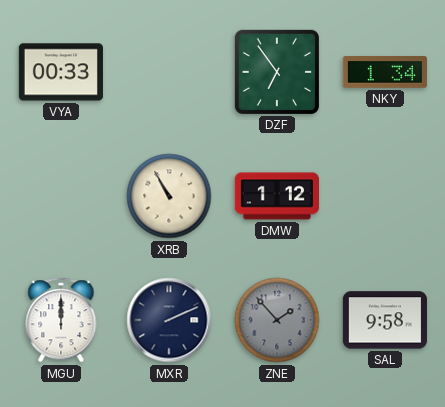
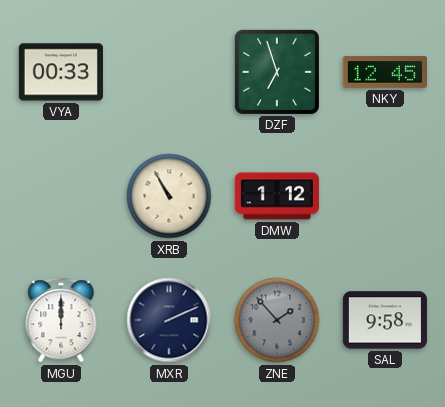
DZF: 6:54 -> 6:57 (277, 72)
NKY: 1:34 -> 12:45 (385, 72)
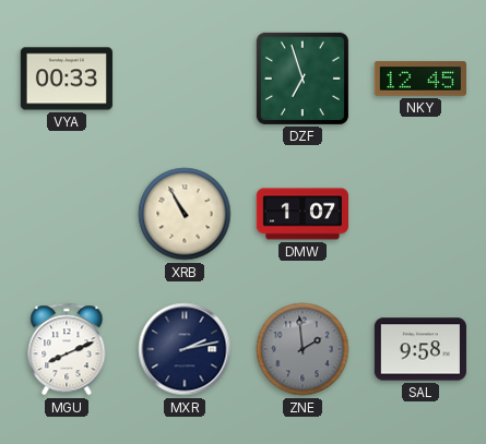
DMW: 1:12 -> 1:07 (301, 214)
MGU: 12:00 -> 8:11 (67, 349)
MXR: 2:11 -> 2:13 (185, 349)
ZNE: 1:53 -> 1:59 (303, 349)
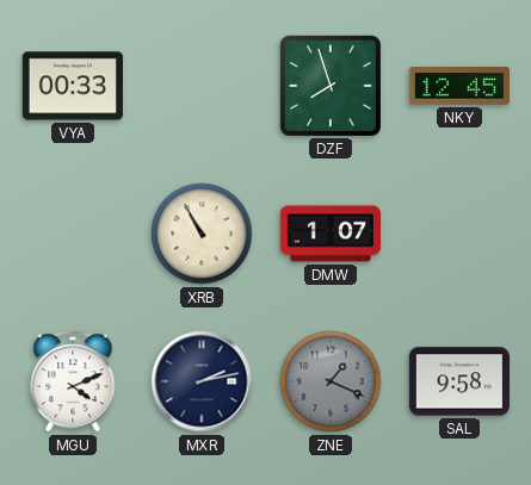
DZF: 6:57 -> 7:57 (331, 86)
MGU: 8:11 -> 4:11 (73, 381)
ZNE: 1:59 -> 1:19 (331, 381)
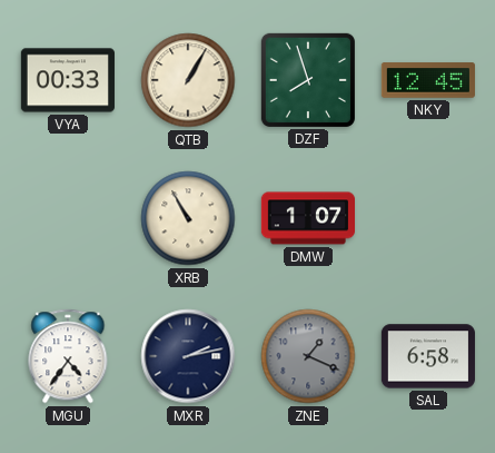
QTB: none -> 1:05 (188, 80)
MGU: 4:11 -> 4:36 (68, 356)
SAL: 9:58 -> 6:58 (428, 356)
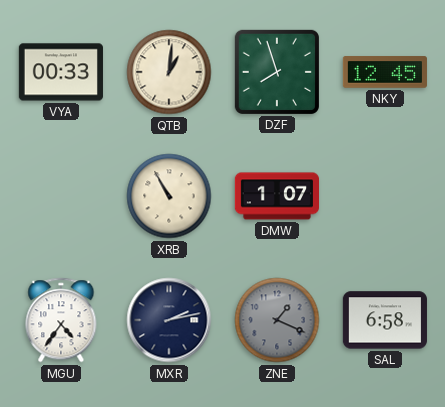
QTB: 1:05 -> 1:01 (169, 72)
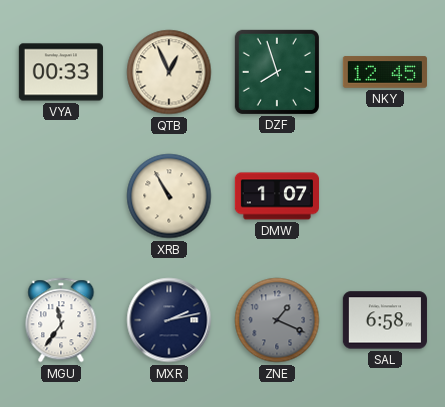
QTB: 1:01 -> 12:56 (169, 72)
MGU: 4:36 -> 11:36 (61, 320)
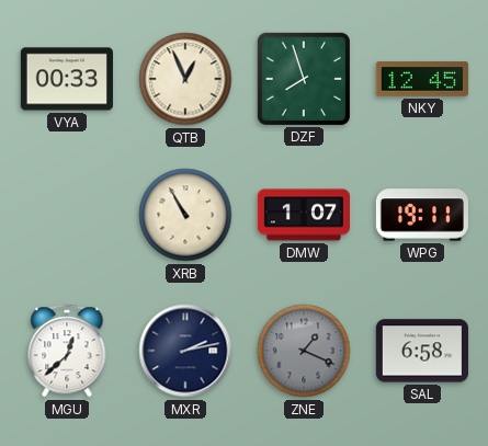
WPG: none -> 19:11 (422, 215)
MGU: 11:36 -> 12:38 (67, 351)
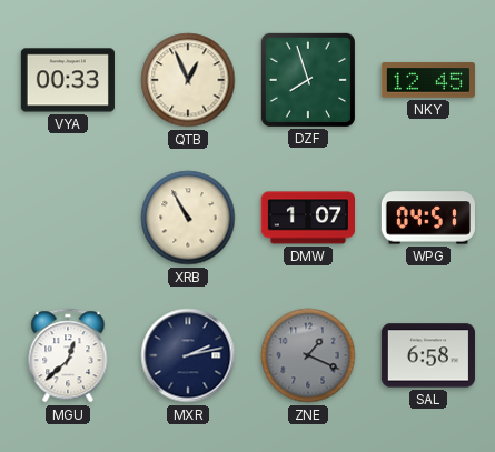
WPG: 19:11 -> 04:51 (428, 218)
